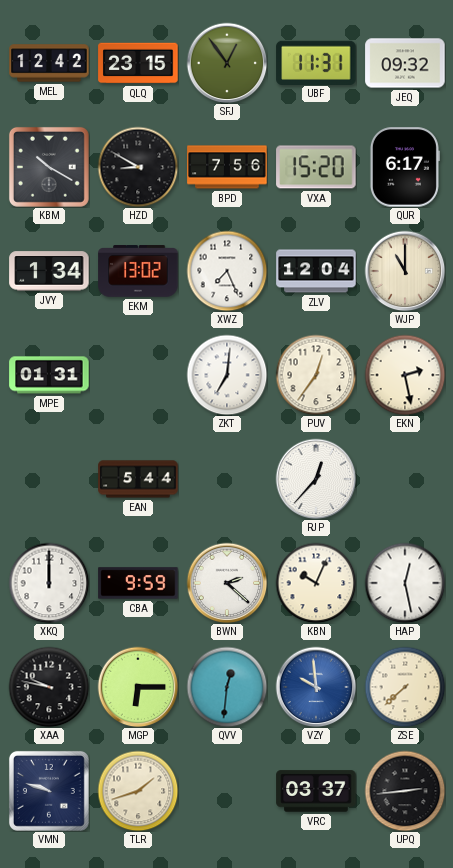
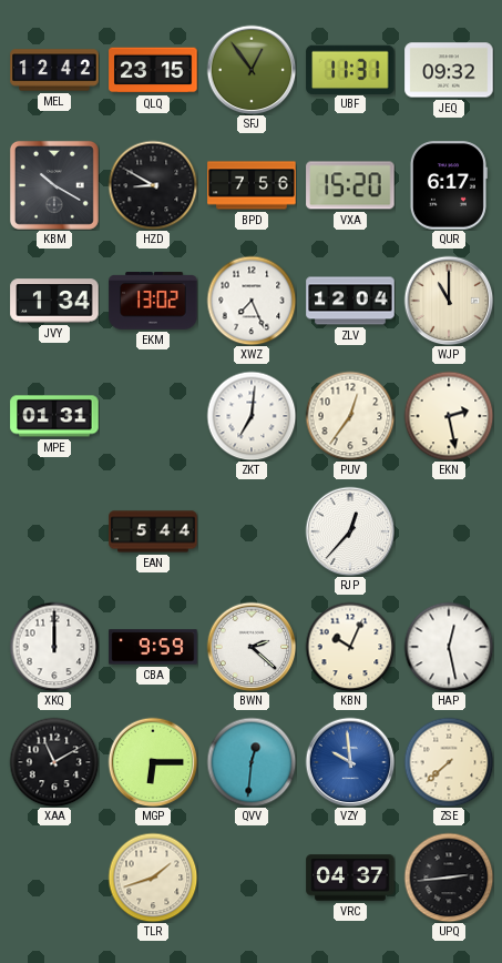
XAA: 9:47 -> 11:10 (54, 762)
VMN: 9:48 -> none (49, 791)
VRC: 03:37 -> 04:37 (350, 878)
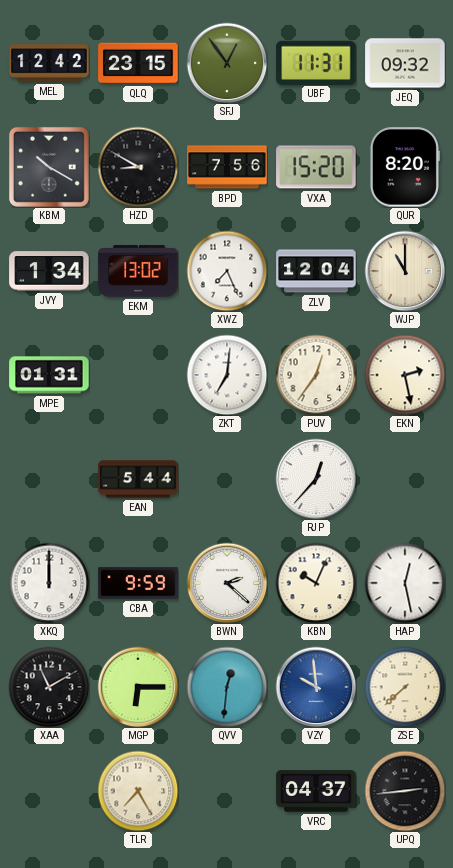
QUR: 6:17 -> 8:20 (404, 167)
TLR: 1:42 -> 7:25 (138, 791)
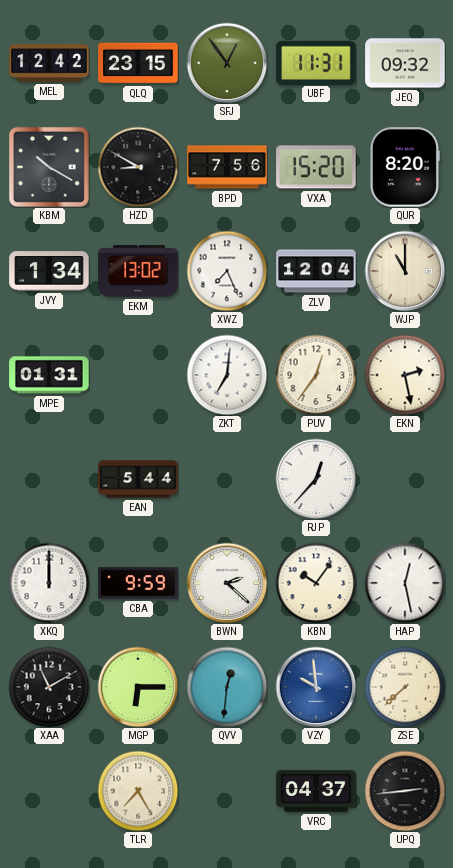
KBN: 10:04 -> 10:06 (316, 583)
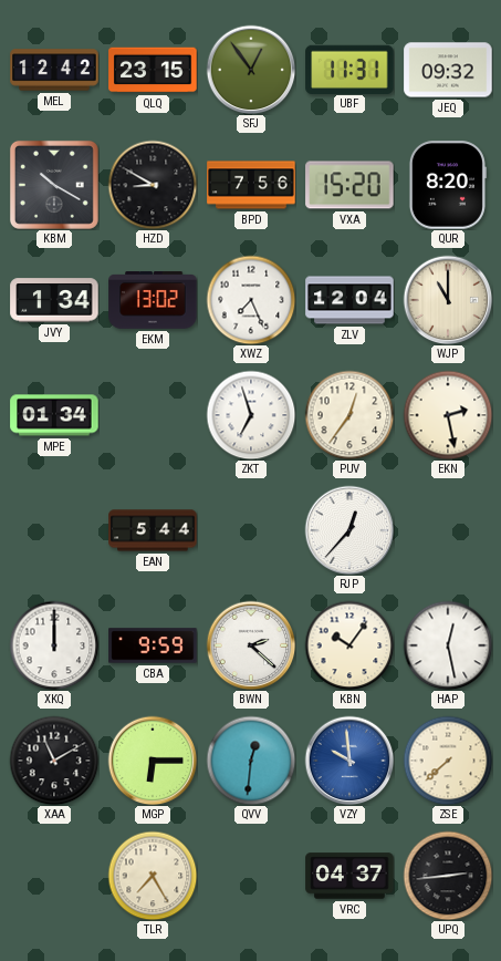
MPE: 01:31 -> 01:34 (54, 415)
ZKT: 7:01 -> 6:57 (251, 415)
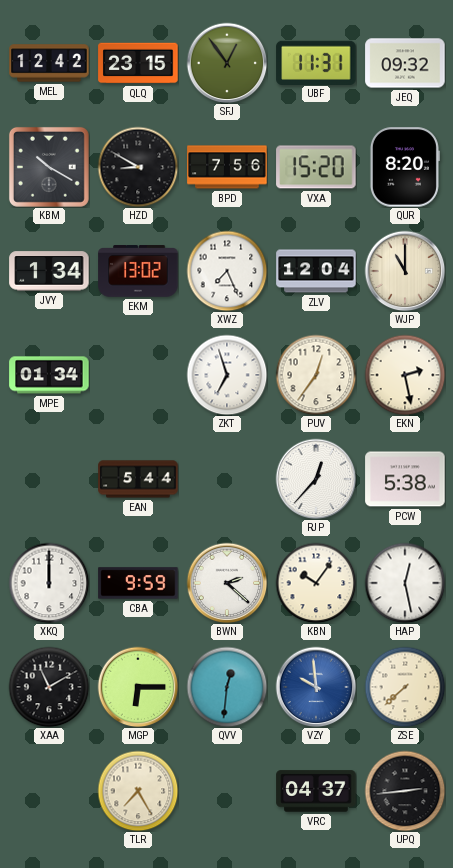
PCW: none -> 5:38 (405, 479)
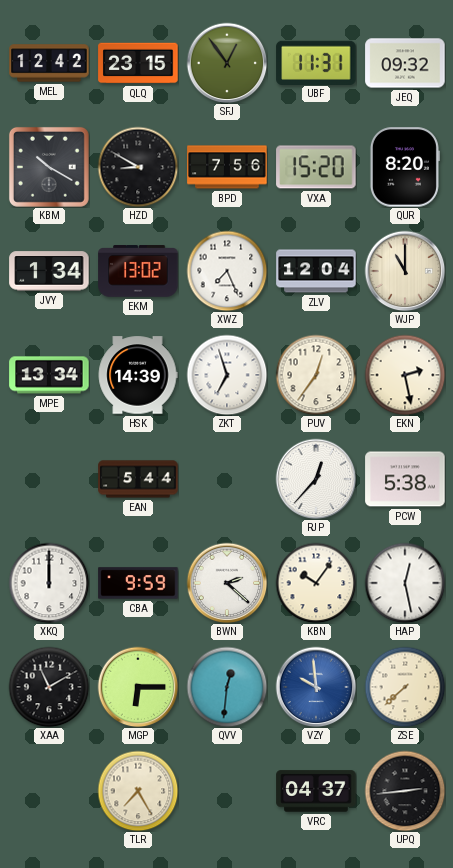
MPE: 01:34 -> 13:34 (49, 375)
HSK: none -> 14:39 (138, 375)
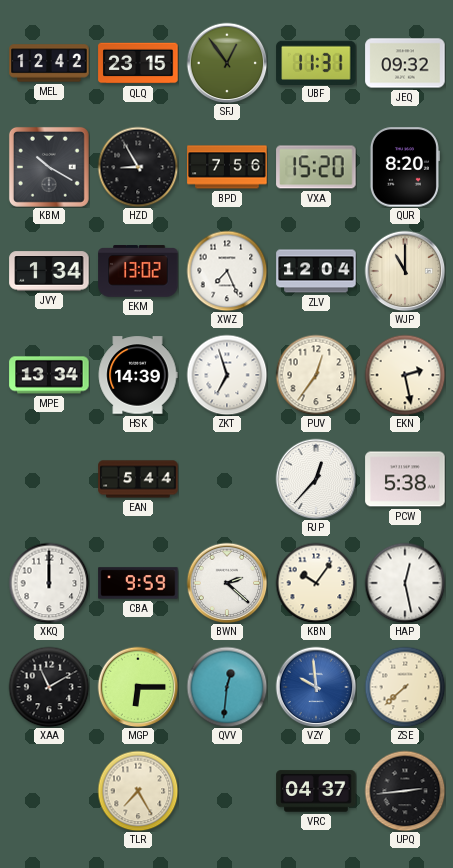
HZD: 8:50 -> 8:55 (138, 167)
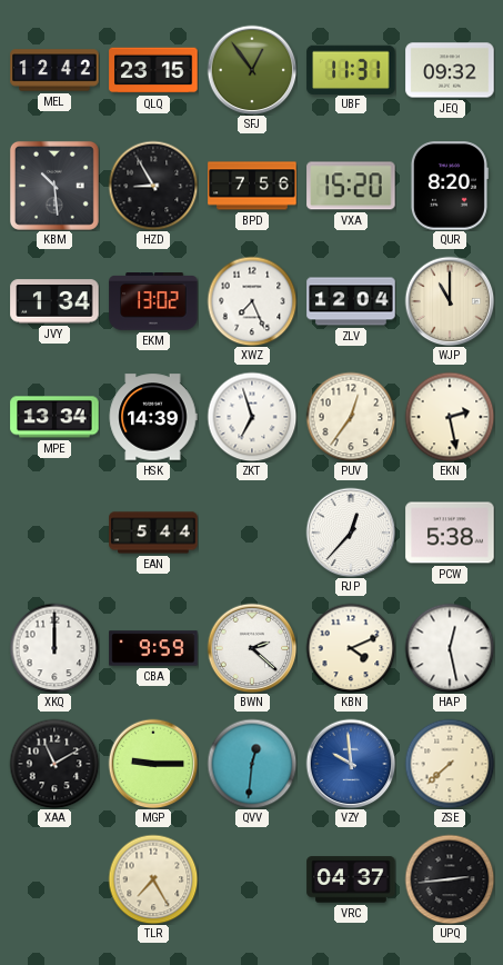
KBM: 10:20 -> 10:29 (54, 186)
KBN: 10:06 -> 4:11 (351, 648)
MGP: 6:15 -> 9:15 (153, 764)
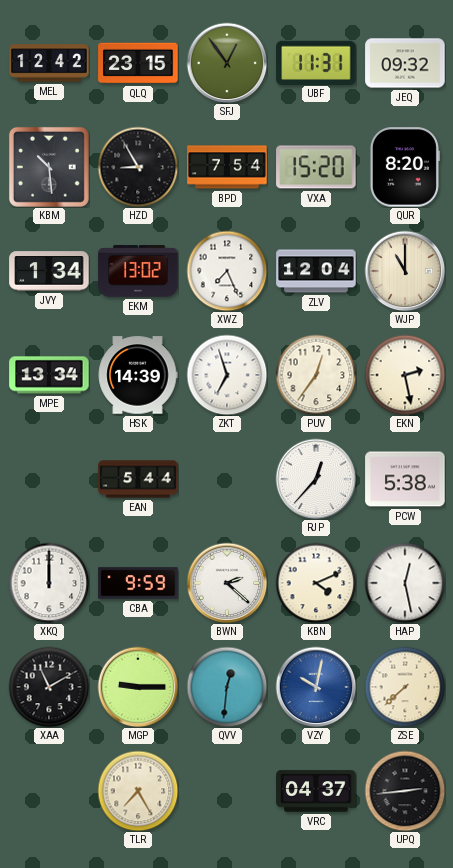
BPD: 7:56 -> 7:54 (227, 167)
VZY: 9:59 -> 10:02 (316, 687)
